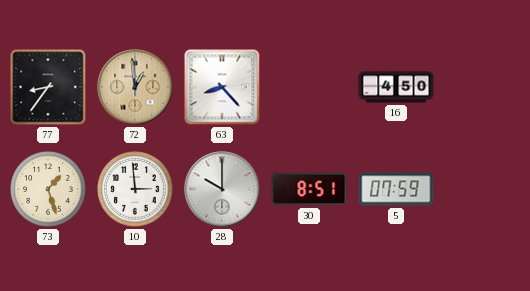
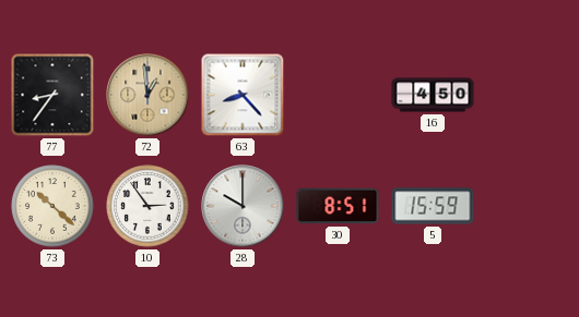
73: 1:27 -> 10:22 (52, 206)
10: 2:59 -> 2:54 (147, 206)
5: 07:59 -> 15:59 (433, 206)
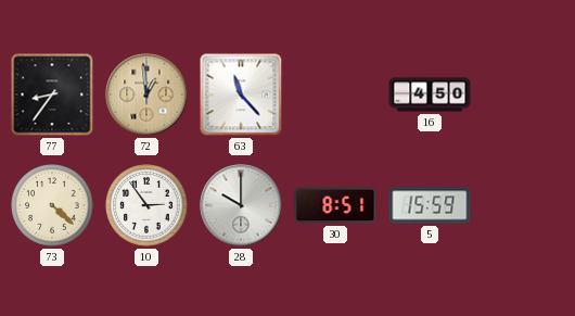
63: 8:23 -> 11:23 (241, 94)
73: 10:22 -> 4:22 (52, 205)
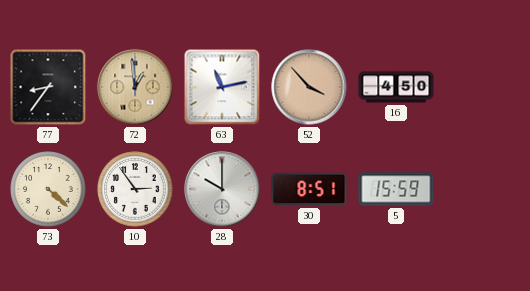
63: 11:23 -> 11:13 (222, 87)
52: none -> 3:53 (309, 87)
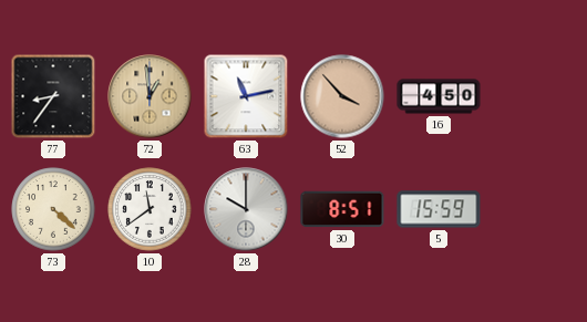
10: 2:54 -> 11:39 (150, 209)
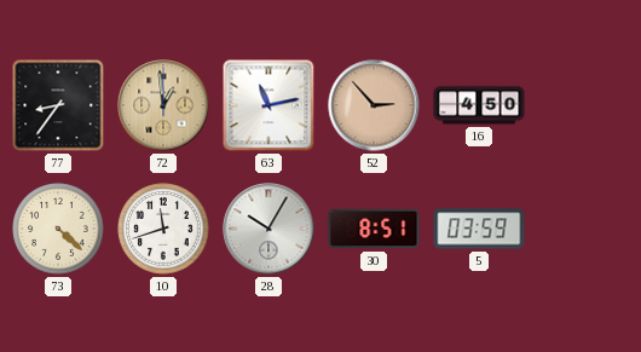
52: 3:53 -> 2:53 (374, 105)
10: 11:39 -> 11:42 (163, 229)
28: 10:00 -> 10:05 (268, 229)
5: 15:59 -> 03:59 (479, 229)
